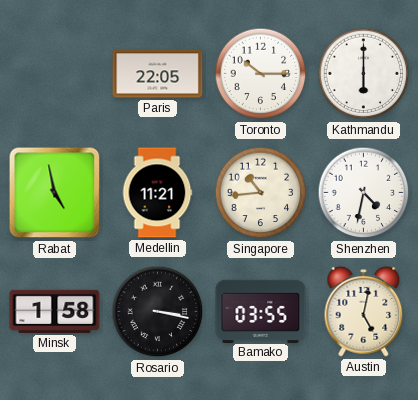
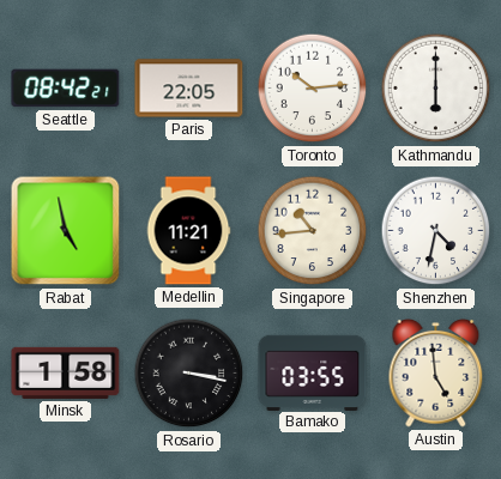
Seattle: none -> 08:42 (66, 89)
Toronto: 10:15 -> 10:14 (313, 89)
Austin: 5:02 -> 4:59 (436, 372)
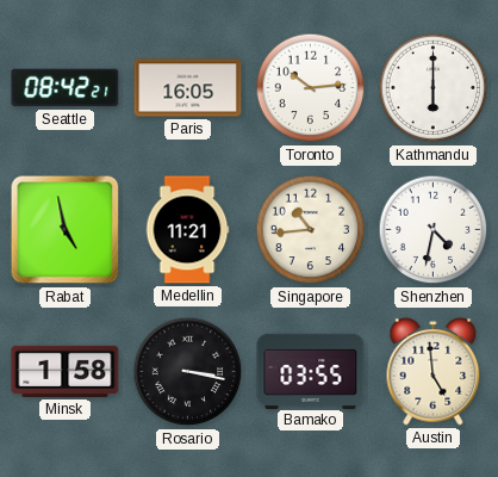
Paris: 22:05 -> 16:05 (188, 88)
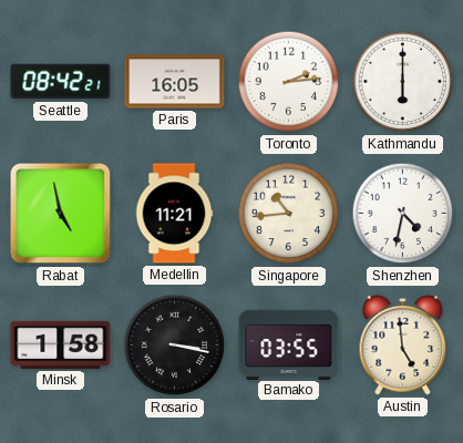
Toronto: 10:14 -> 2:14 (289, 82)
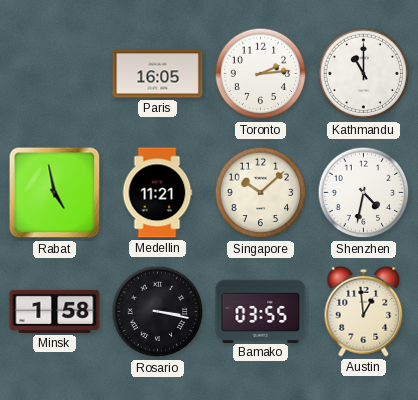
Seattle: 08:42 -> none (61, 82)
Kathmandu: 6:00 -> 11:00 (364, 74)
Singapore: 10:44 -> 10:08 (261, 193)
Austin: 4:59 -> 12:59 (364, 311)
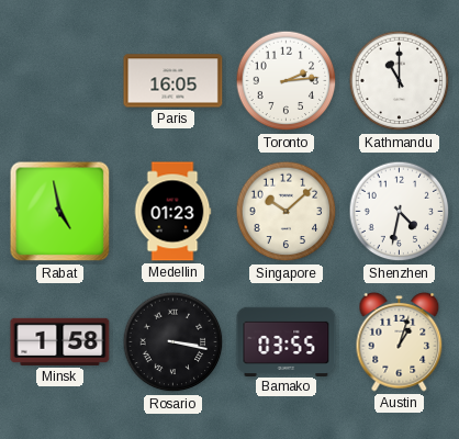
Medellin: 11:21 -> 01:23 (172, 212)
Austin: 12:59 -> 1:03 (400, 341)
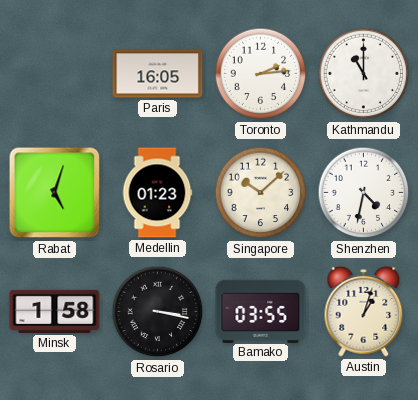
Rabat: 4:58 -> 5:03 (55, 193)
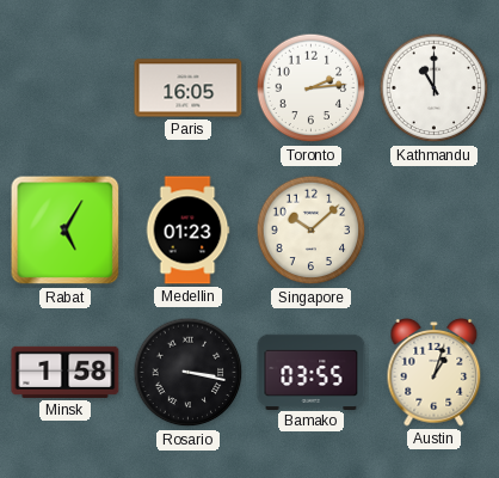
Rabat: 5:03 -> 5:05 (66, 231)
Shenzhen: 4:32 -> none (364, 193)
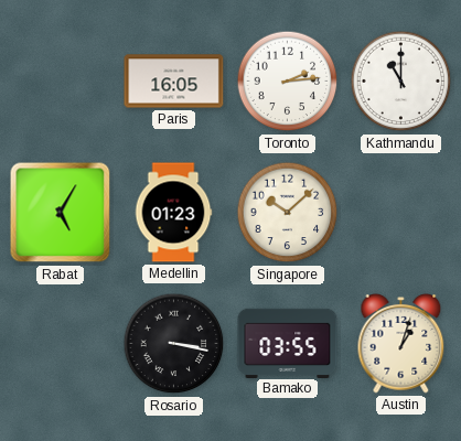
Minsk: 1:58 -> none (66, 372)
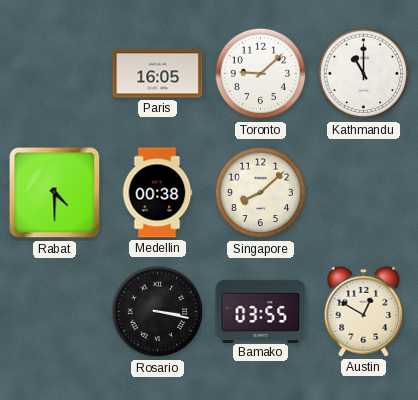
Toronto: 2:14 -> 9:08 (261, 74)
Rabat: 5:05 -> 4:30 (55, 193)
Medellin: 01:23 -> 00:38 (157, 193)
Singapore: 10:08 -> 8:08 (261, 193)
Austin: 1:03 -> 12:50 (364, 311)
